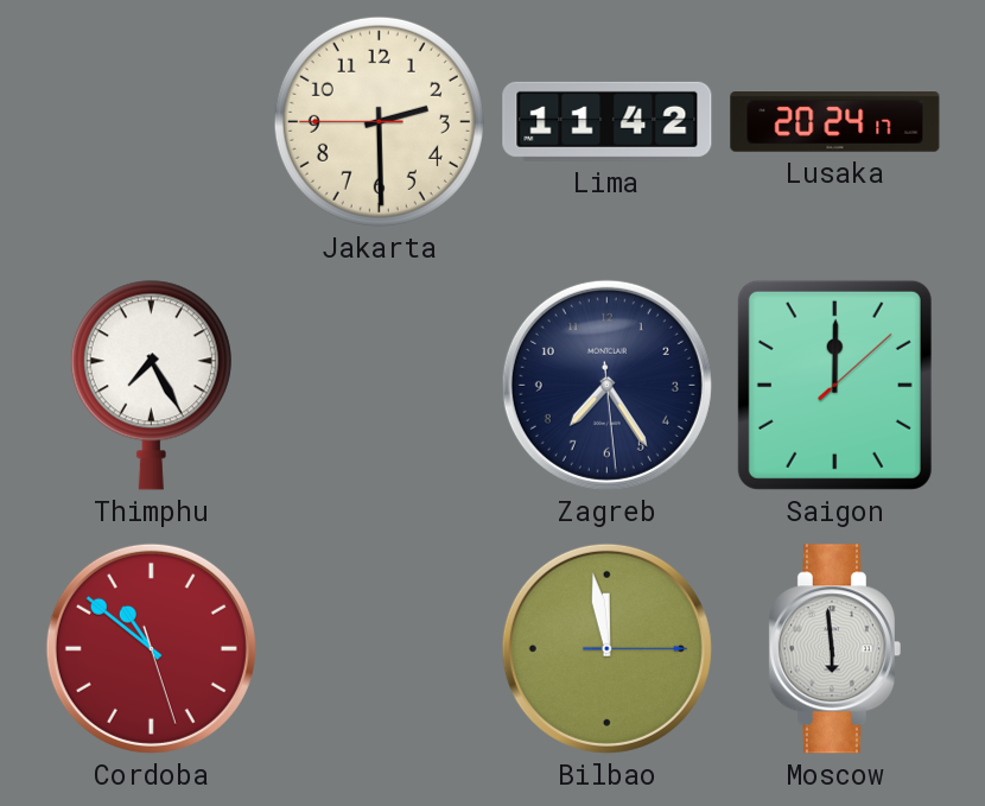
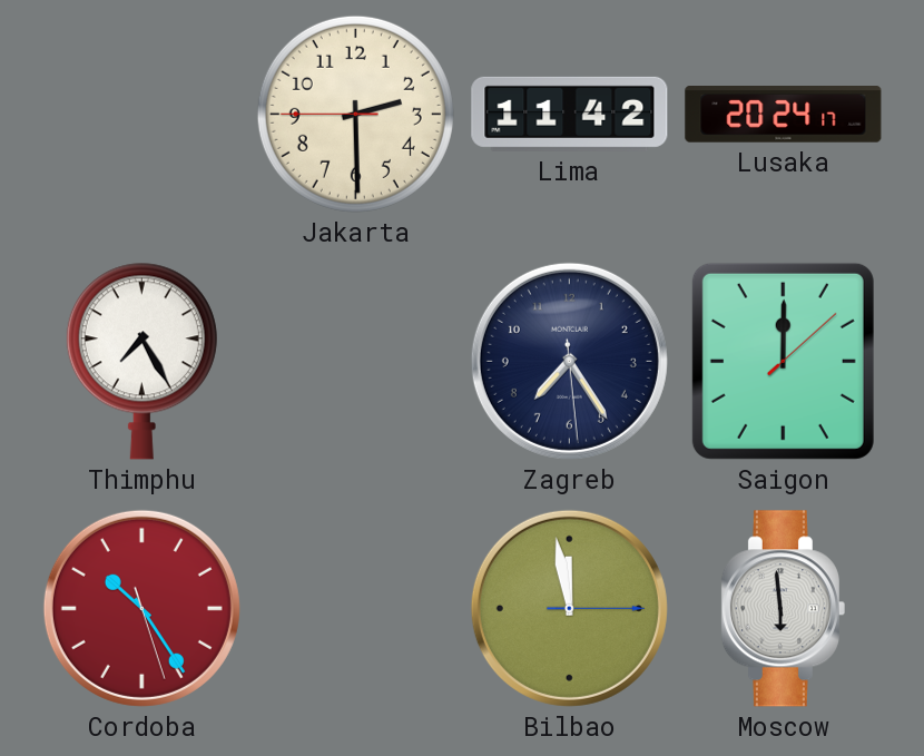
Cordoba: 10:51 -> 10:24 (141, 608)
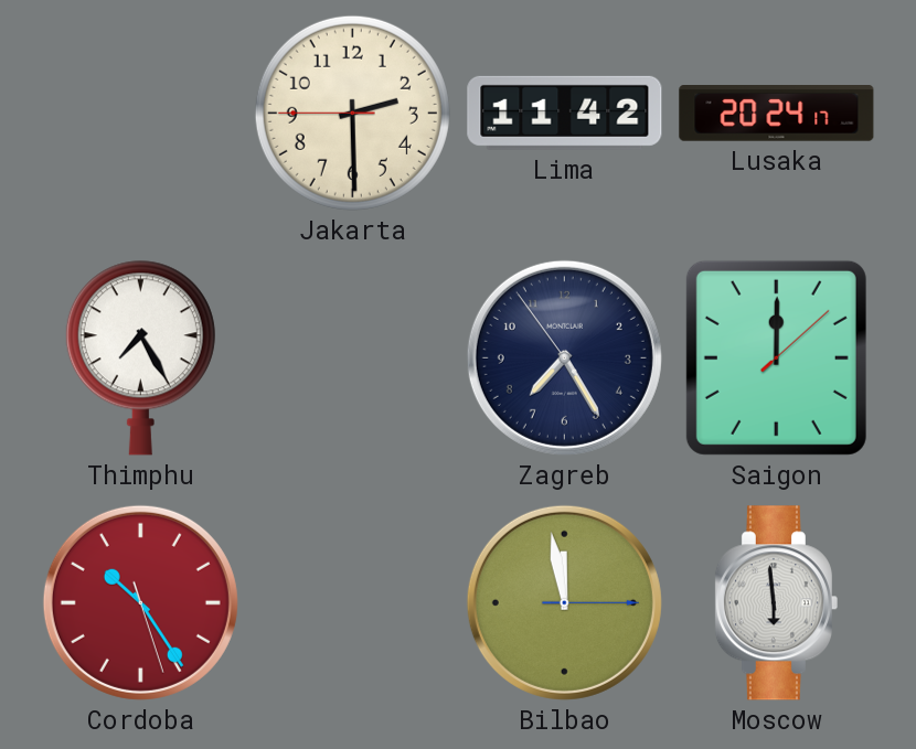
Zagreb: 7:24:29 -> 7:24:54 (564, 357)
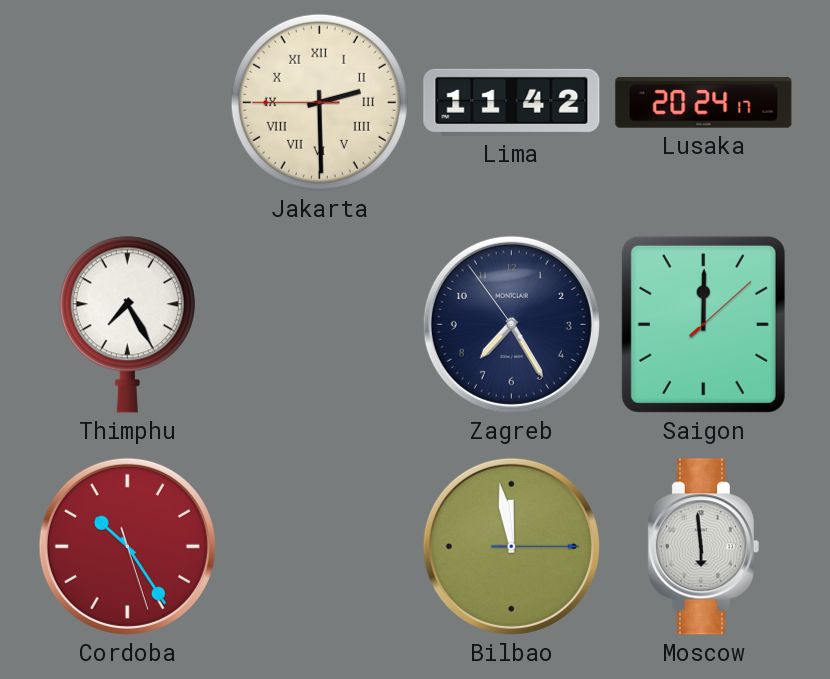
Jakarta numerals: Arabic -> Roman (319, 102)
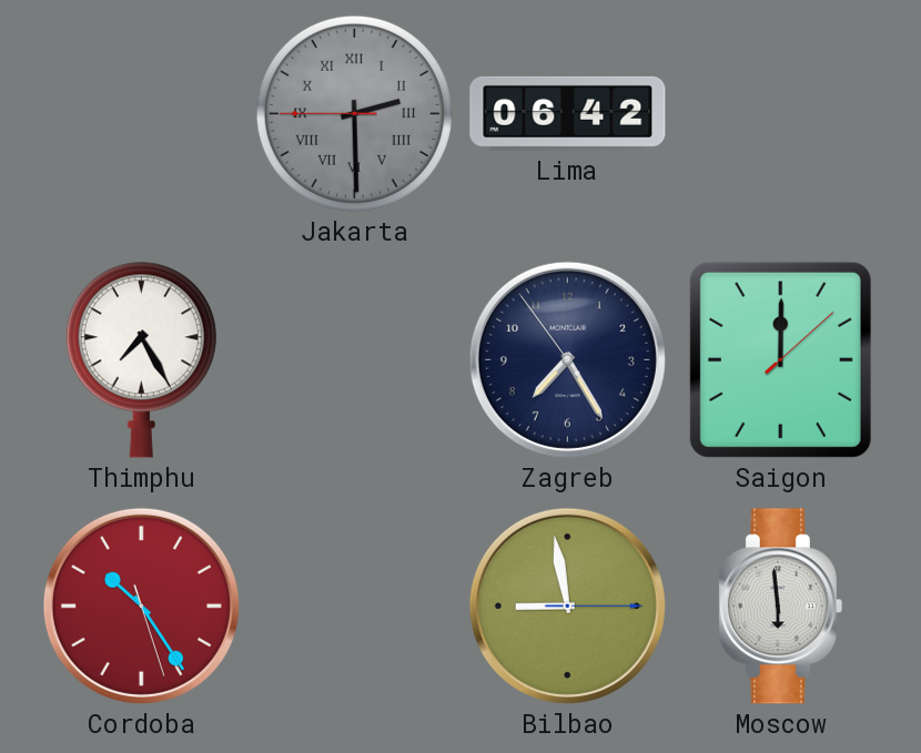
Jakarta dial: cream -> grey (354, 113)
Lima: 11:42 -> 06:42 (568, 113)
Lusaka: 20:24 -> none (704, 103)
Bilbao: 11:58 -> 8:58 (567, 606)
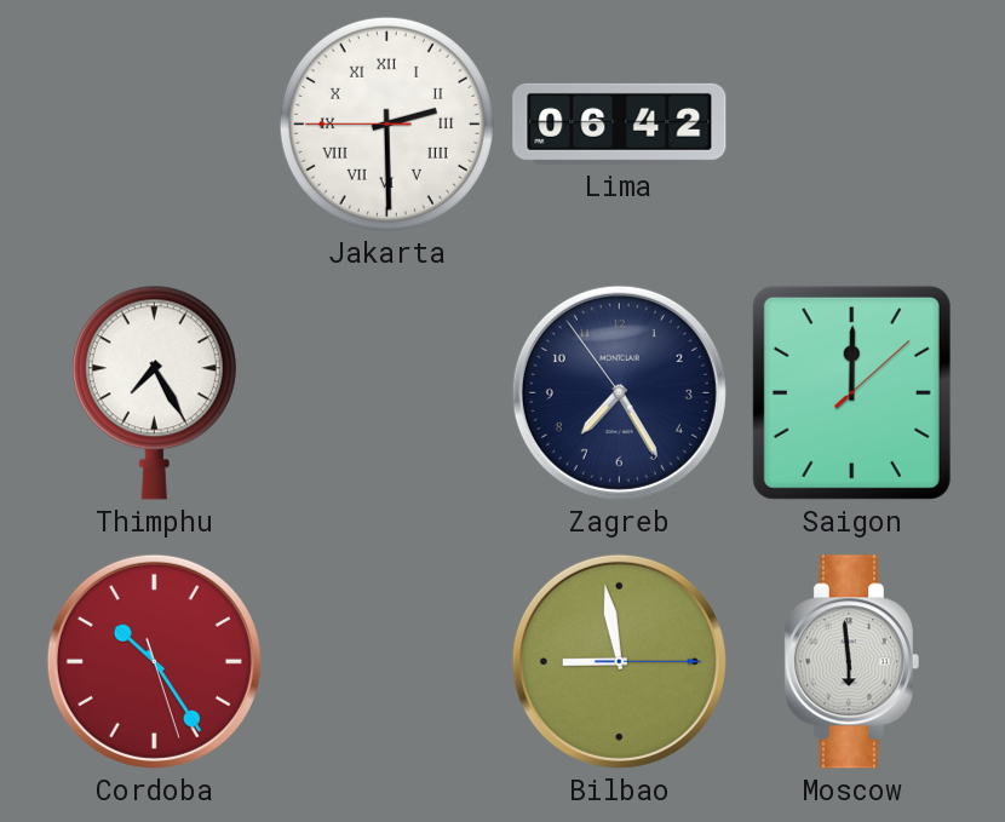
Jakarta dial: grey -> white (386, 123)
